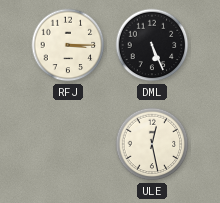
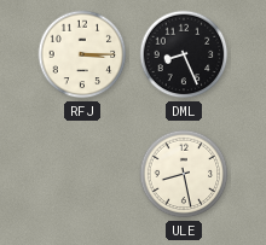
DML: 5:26 -> 8:26 (184, 54)
ULE: 12:28 -> 8:28 (184, 174)
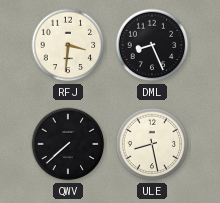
RFJ: 3:15 -> 3:31 (68, 45)
QWV: none -> 7:38 (68, 144)
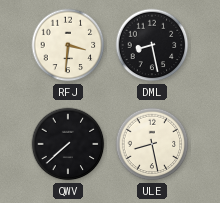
DML: 8:26 -> 8:28 (152, 45)
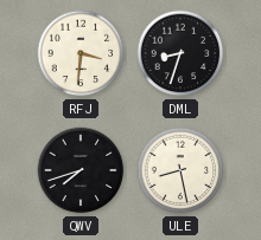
DML: 8:28 -> 8:33 (180, 53)
QWV: 7:38 -> 7:42 (81, 170)
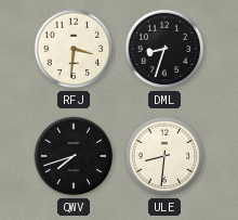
ULE: 8:28 -> 8:31 (164, 156)
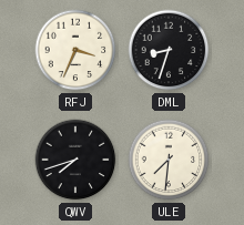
RFJ: 3:31 -> 3:34 (75, 50)
ULE: 8:31 -> 7:31 (169, 160)
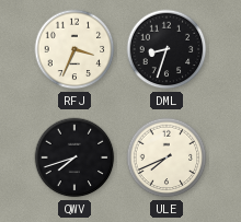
ULE: 7:31 -> 7:41 (167, 157)
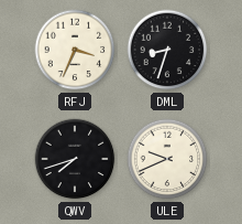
ULE: 7:41 -> 9:41 (167, 159)
